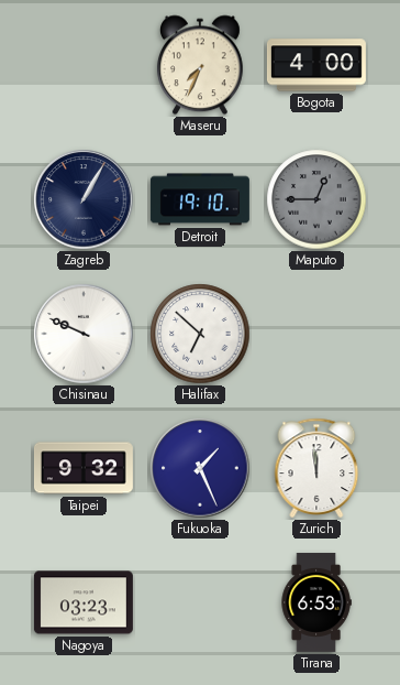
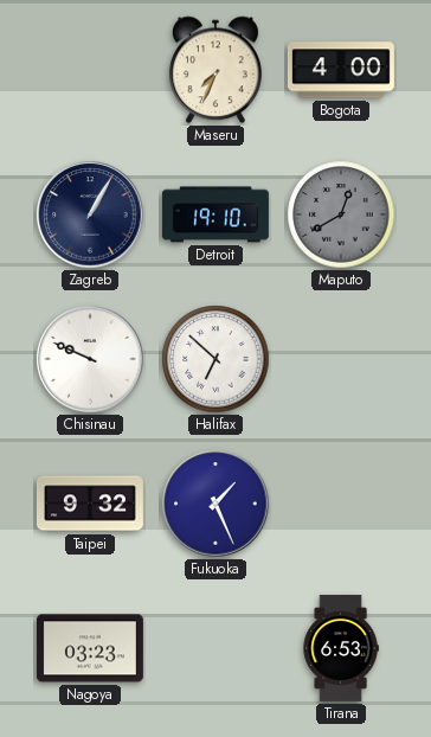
Maputo: 12:45 -> 12:40 (341, 214)
Zurich: 11:59 -> none (316, 468)
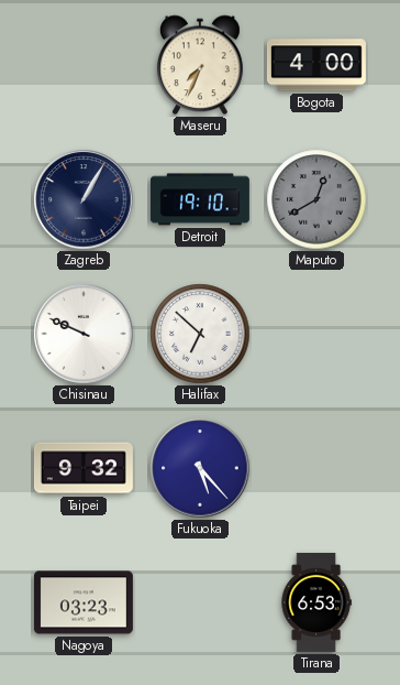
Fukuoka: 1:26 -> 5:23 (200, 468)
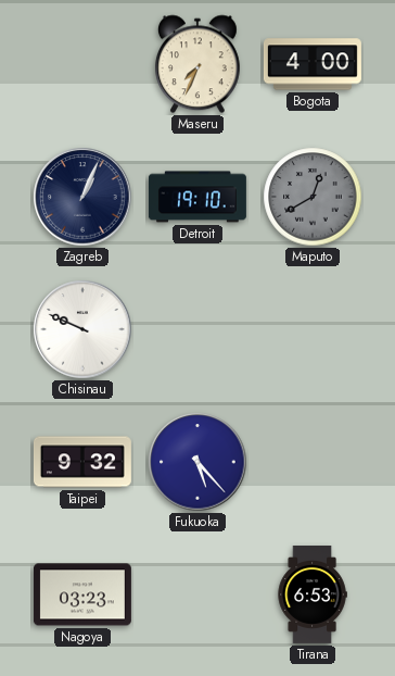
Zagreb: 1:05 -> 1:04 (82, 197)
Halifax: 6:52 -> none (200, 334)
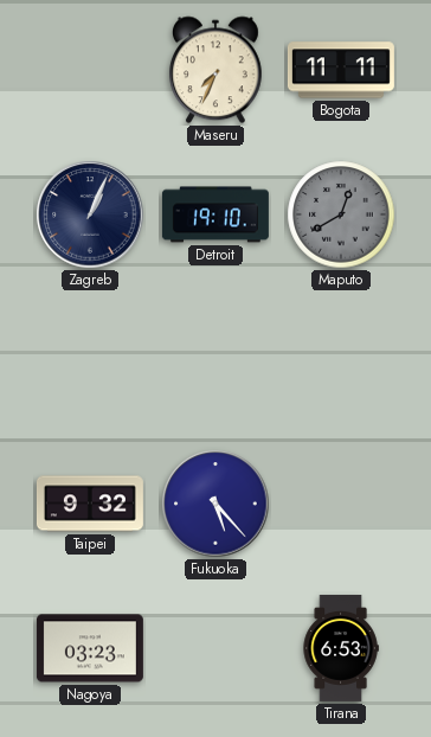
Bogota: 4:00 -> 11:11 (341, 70)
Chisinau: 9:49 -> none (82, 329)
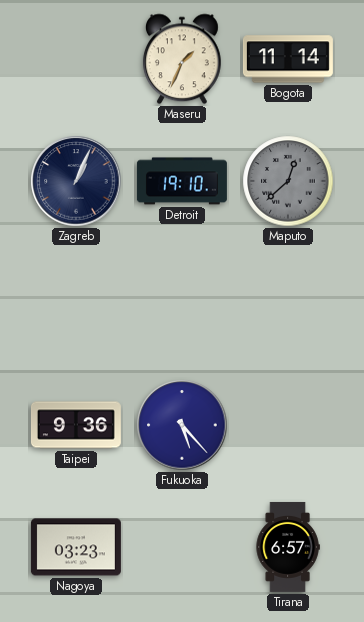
Maseru: 7:34 -> 1:34 (182, 59)
Bogota: 11:11 -> 11:14 (288, 59)
Maputo: 12:40 -> 12:38 (288, 181)
Taipei: 9:32 -> 9:36 (76, 425)
Tirana: 6:53 -> 6:57 (288, 547)
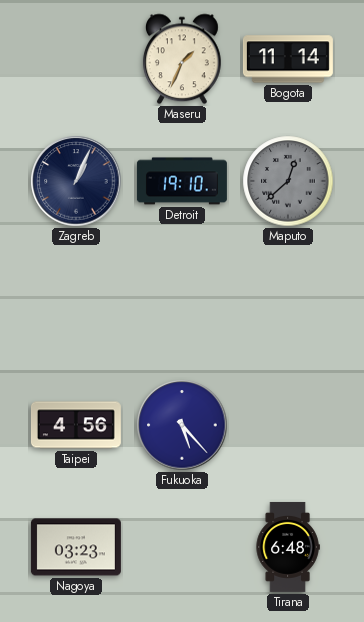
Taipei: 9:36 -> 4:56 (76, 425)
Tirana: 6:57 -> 6:48 (288, 547)
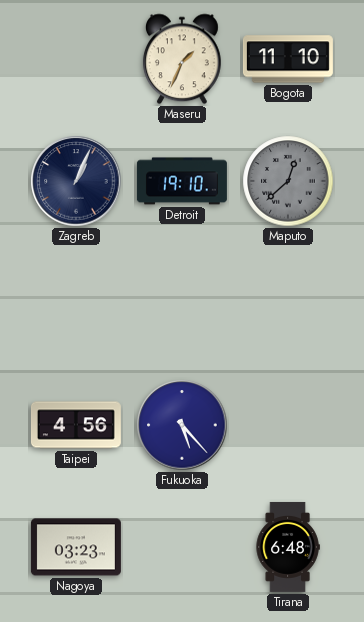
Bogota: 11:14 -> 11:10 (288, 59)
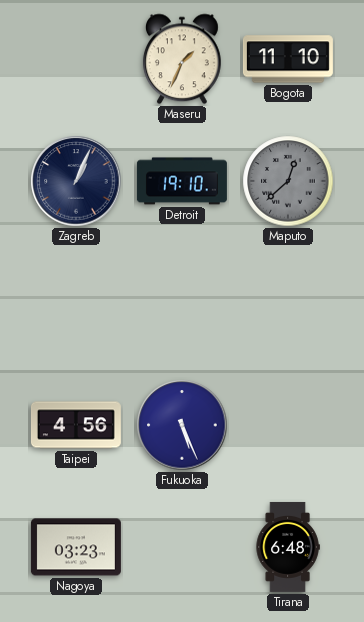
Fukuoka: 5:23 -> 5:26 (182, 425)
